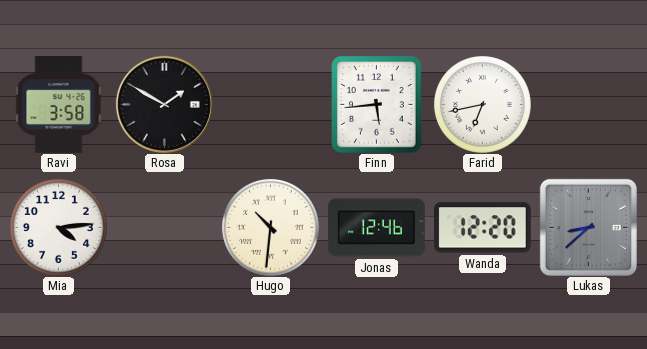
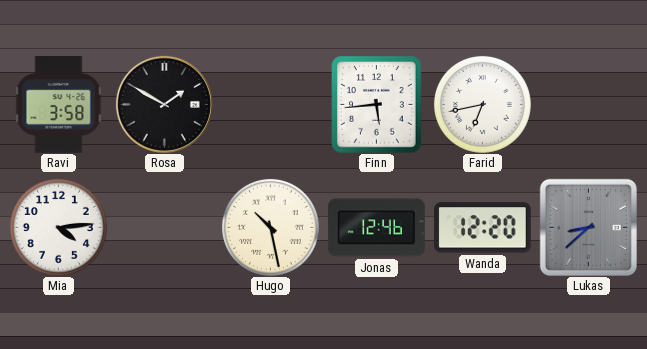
Hugo: 10:31 -> 10:28 (270, 227)
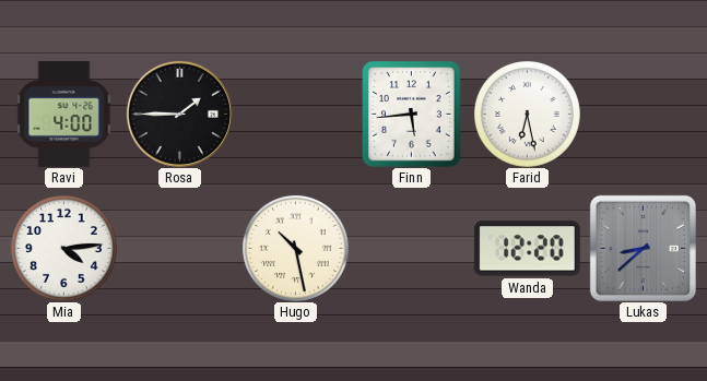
Ravi: 3:58 -> 4:00 (64, 114)
Rosa: 1:50 -> 1:45 (179, 114)
Farid: 6:43 -> 6:28 (527, 114)
Jonas: 12:46 -> none (376, 228)
